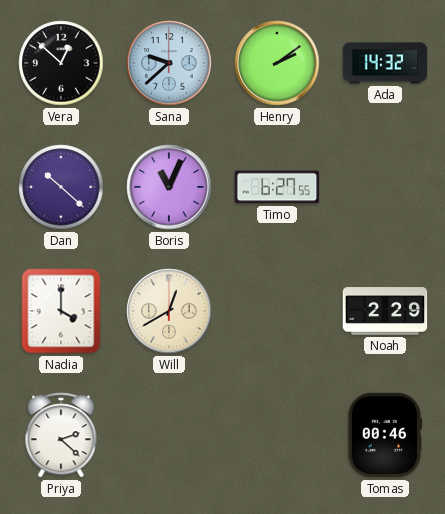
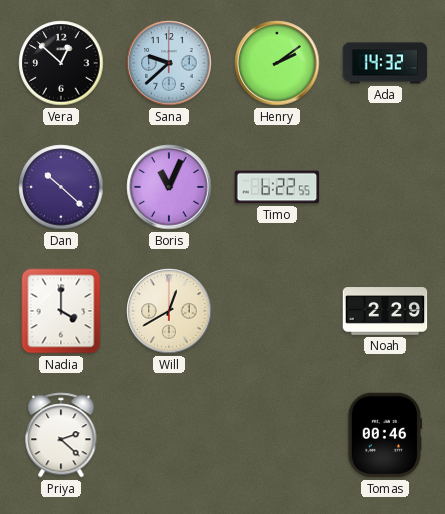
Timo: 6:27 -> 6:22 (277, 187)
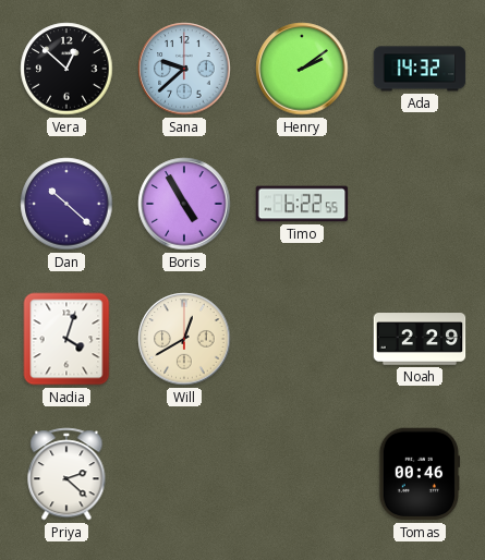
Boris: 11:04 -> 4:55 (184, 204)
Nadia: 4:00 -> 4:03 (66, 339)
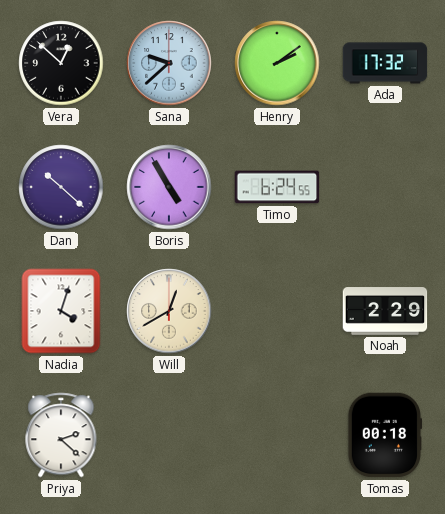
Ada: 14:32 -> 17:32 (385, 63)
Timo: 6:22 -> 6:24 (277, 187)
Tomas: 00:46 -> 00:18 (385, 435)
